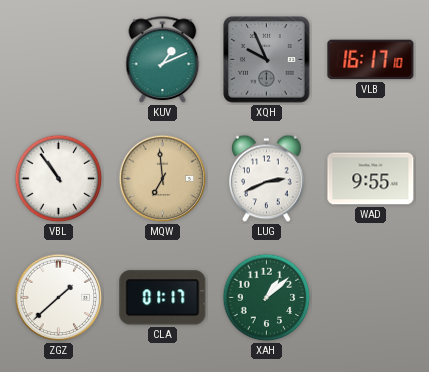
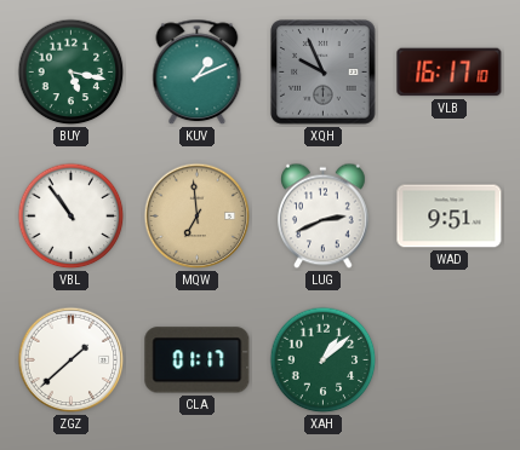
BUY: none -> 5:17 (72, 73)
WAD: 9:55 -> 9:51 (450, 217)
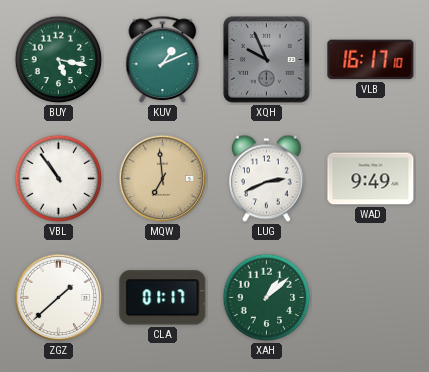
WAD: 9:51 -> 9:49 (371, 179)
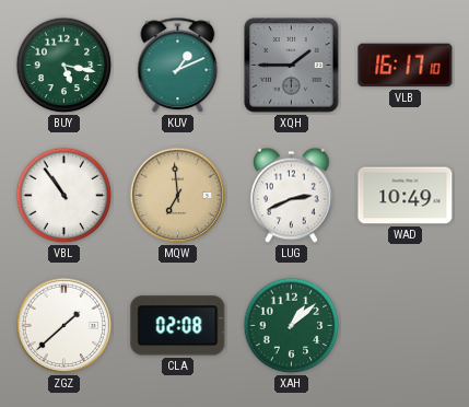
XQH: 9:56 -> 1:45 (292, 66)
WAD: 9:49 -> 10:49 (406, 196)
CLA: 01:17 -> 02:08 (178, 326)
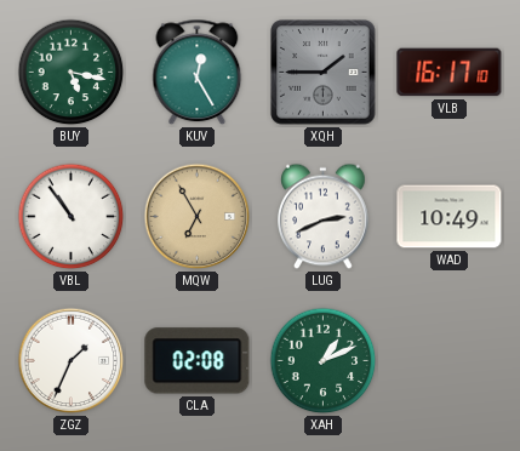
KUV: 1:11 -> 12:25 (198, 73)
MQW: 6:59 -> 6:55 (198, 217)
ZGZ: 1:38 -> 1:34 (72, 361)
XAH: 1:08 -> 1:11 (324, 361)
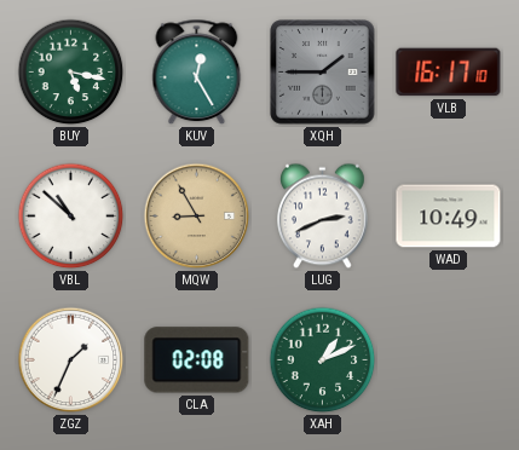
VBL: 10:54 -> 10:52 (71, 217)
MQW: 6:55 -> 8:55 (197, 217)
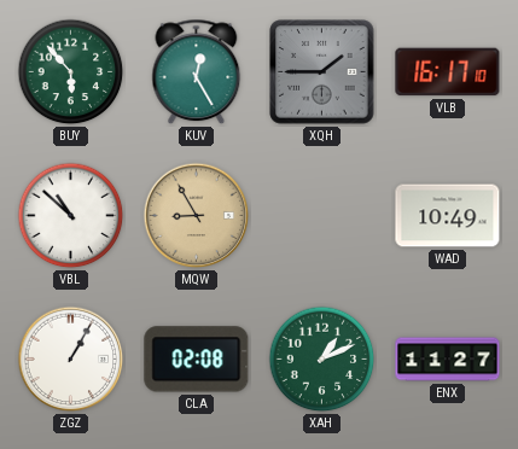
BUY: 5:17 -> 5:53 (71, 72)
LUG: 2:41 -> none (323, 217)
ZGZ: 1:34 -> 1:05 (71, 360)
ENX: none -> 11:27 (448, 360)
